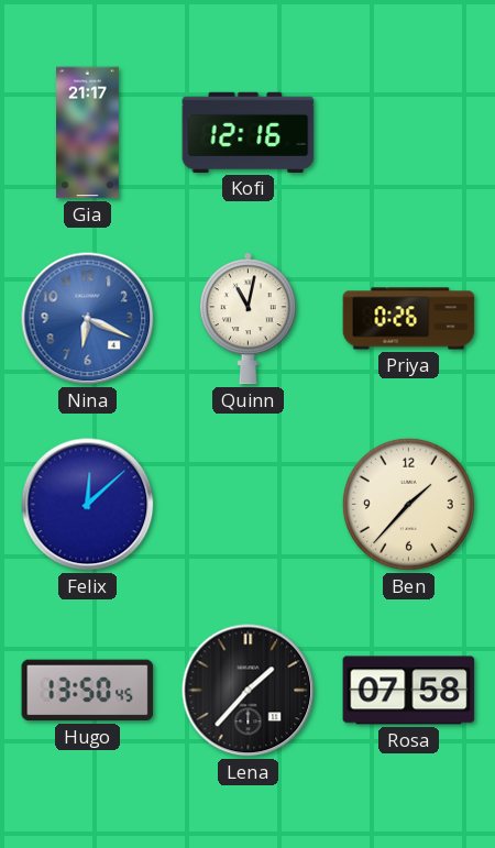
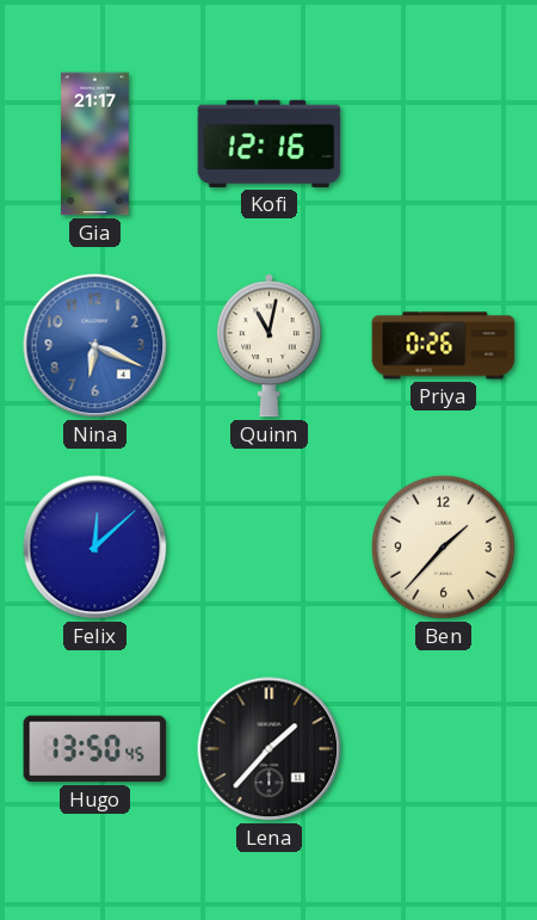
Rosa: 07:58 -> none (409, 691)
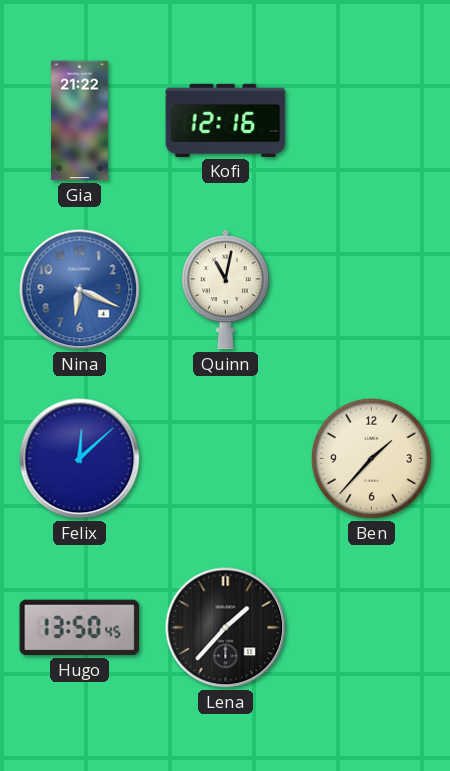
Gia: 21:17 -> 21:22 (80, 121)
Priya: 0:26 -> none (444, 346)
